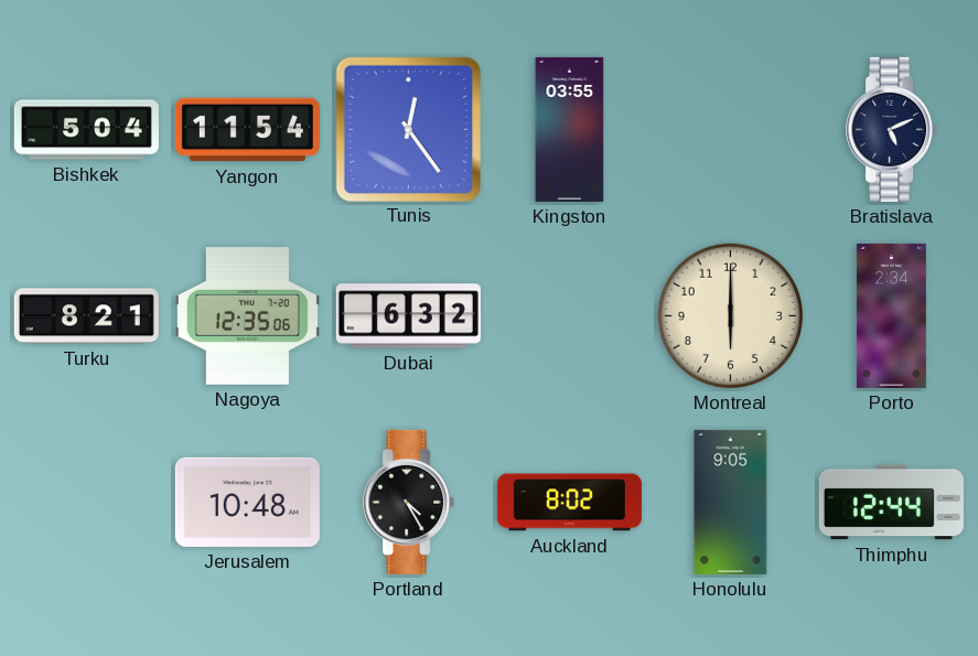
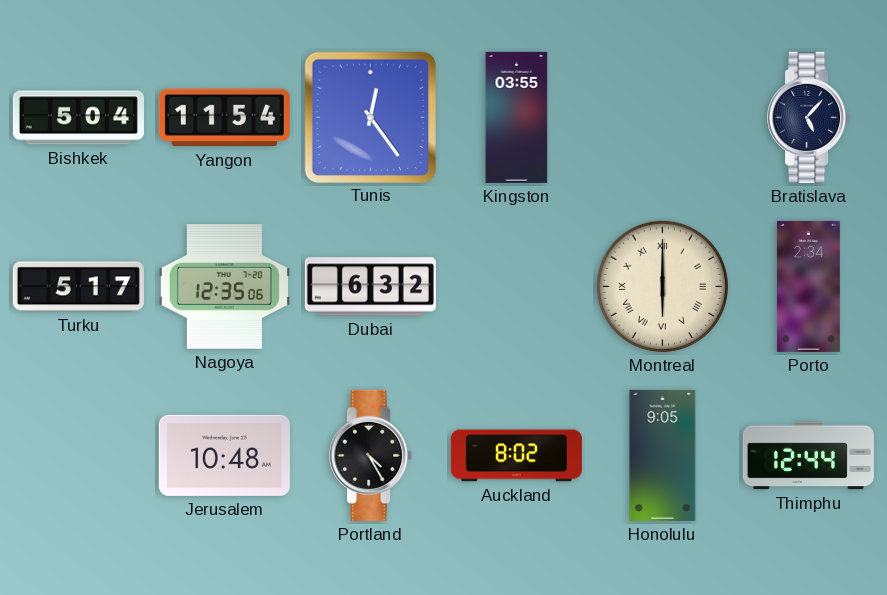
Bratislava: 5:11 -> 5:07 (809, 117)
Turku: 8:21 -> 5:17 (78, 287)
Montreal numerals: Arabic -> Roman (662, 286)
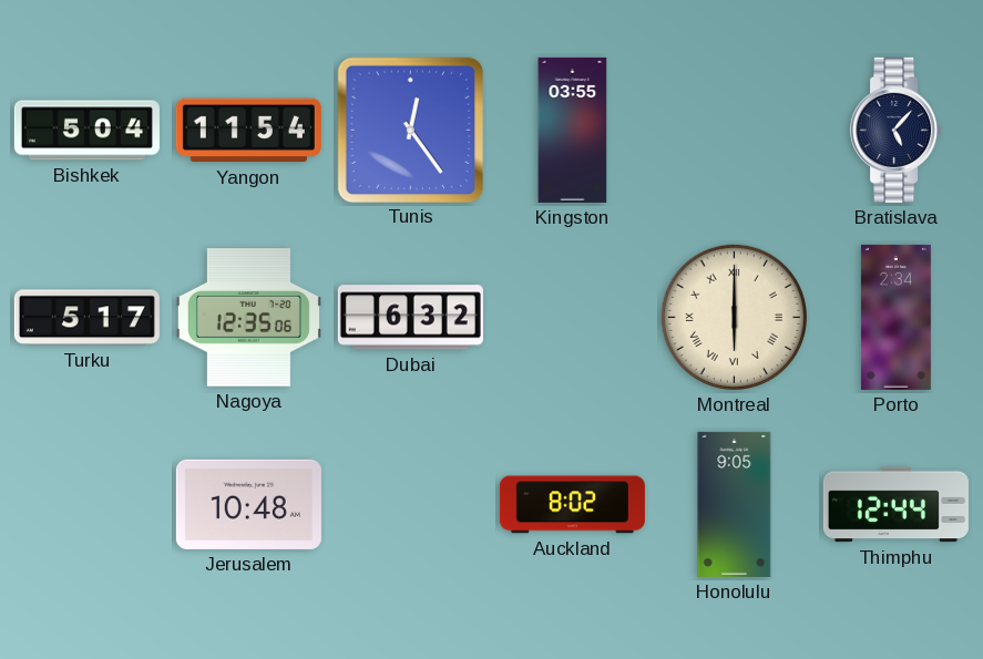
Portland: 4:25 -> none (371, 455)
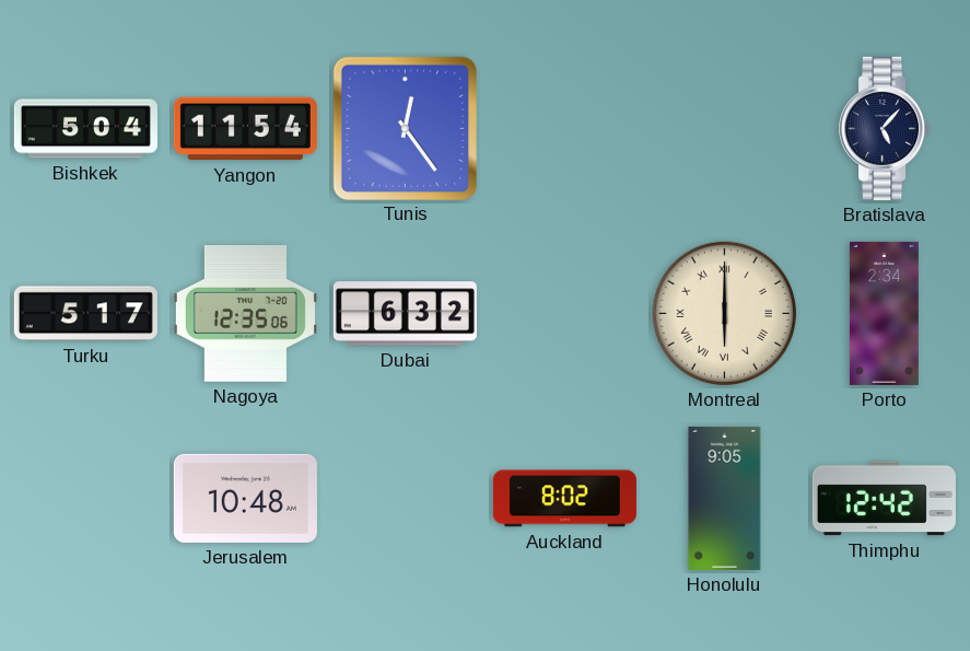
Kingston: 03:55 -> none (573, 130)
Thimphu: 12:44 -> 12:42 (884, 499)
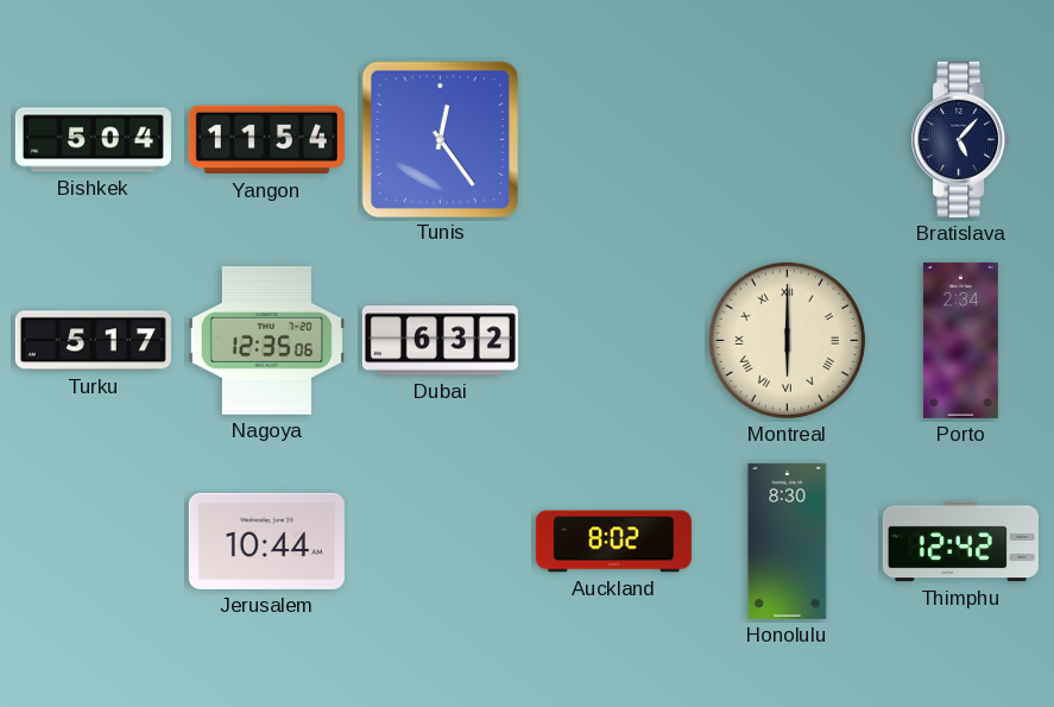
Jerusalem: 10:48 -> 10:44 (266, 541)
Honolulu: 9:05 -> 8:30 (788, 541)
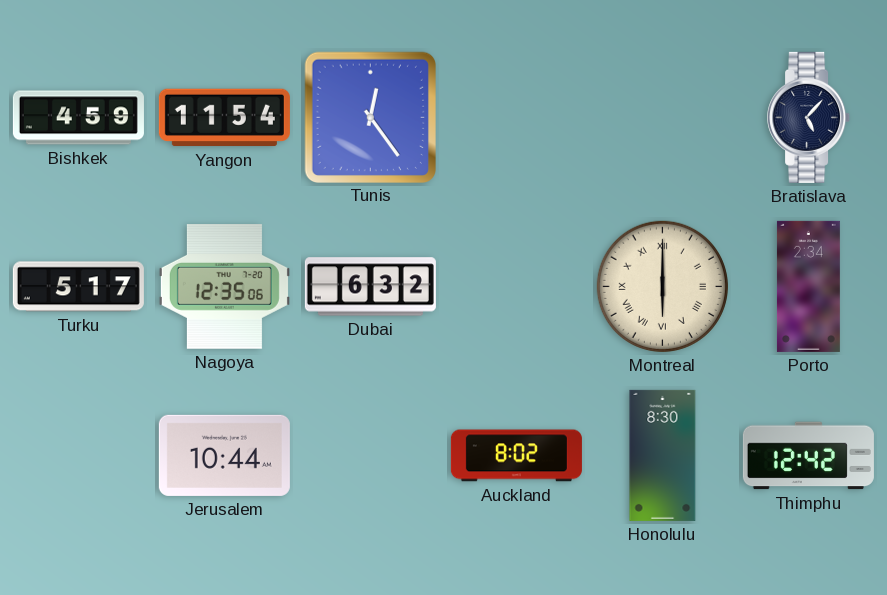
Bishkek: 5:04 -> 4:59 (78, 118)
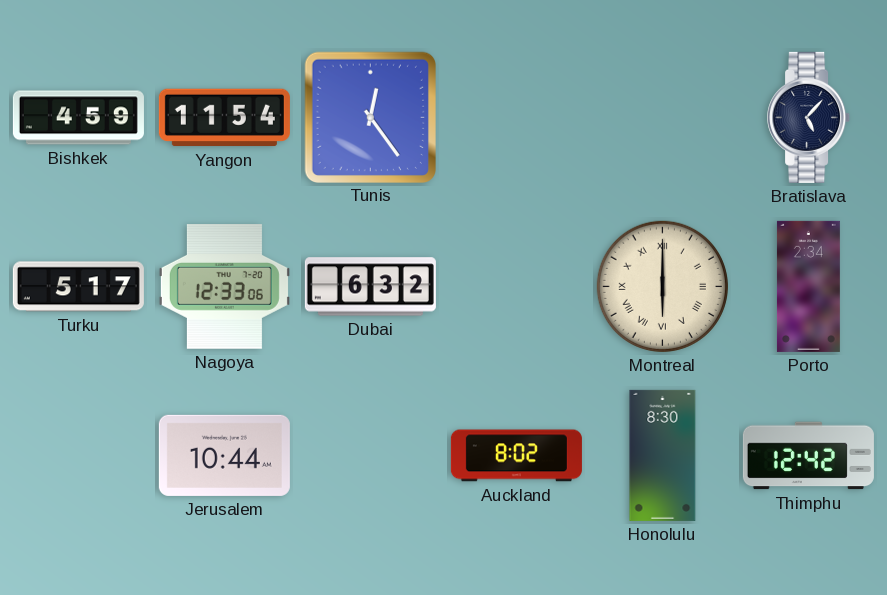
Nagoya: 12:35 -> 12:33 (224, 287)
